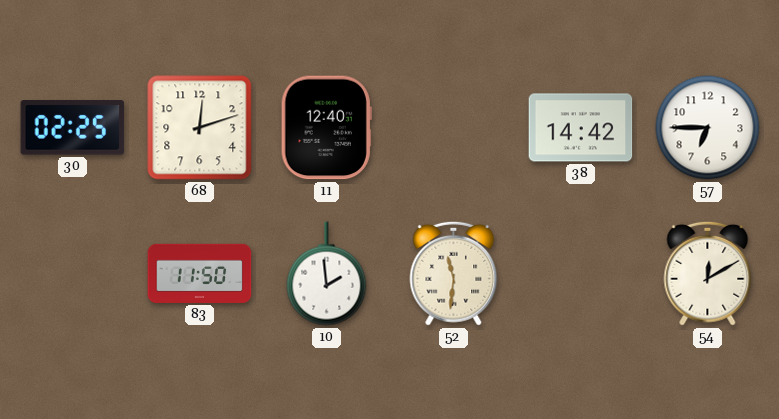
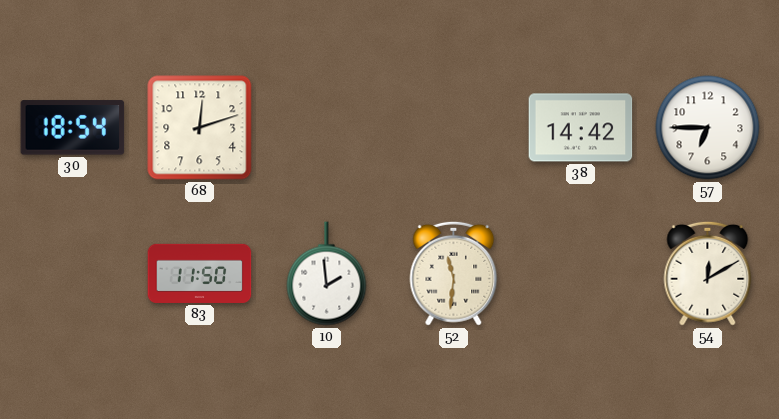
30: 02:25 -> 18:54 (73, 128)
11: 12:40 -> none (326, 128)
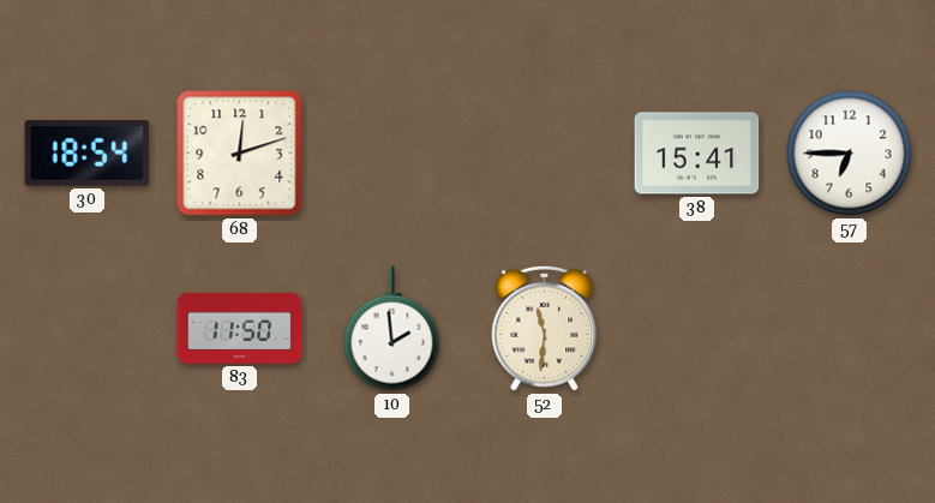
38: 14:42 -> 15:41 (697, 154)
54: 12:10 -> none (708, 273)
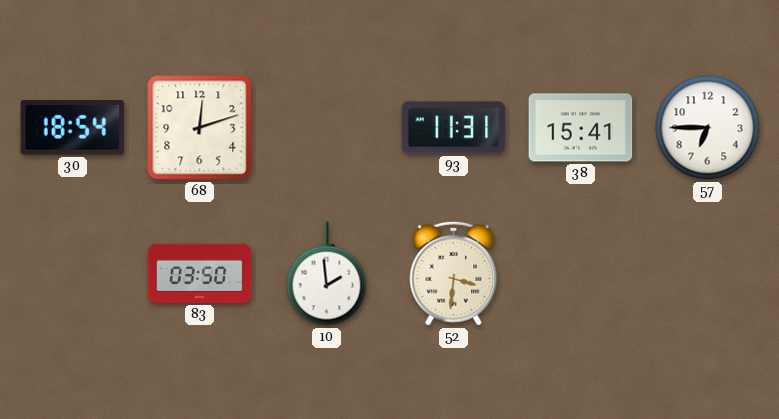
93: none -> 11:31 (454, 128)
83: 11:50 -> 03:50 (200, 273)
52: 11:31 -> 3:31 (454, 273)
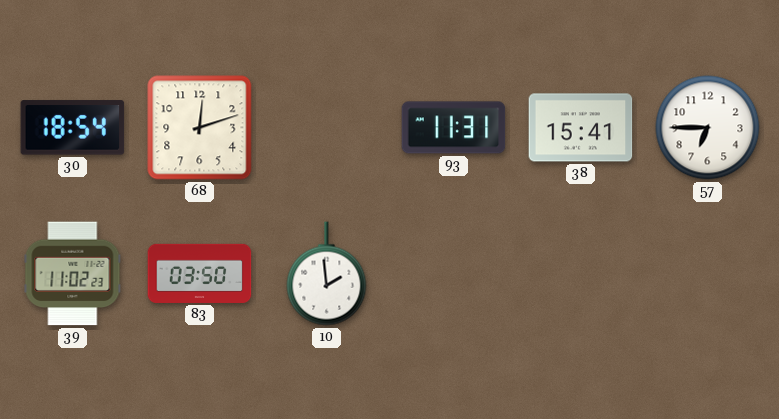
39: none -> 11:02 (73, 274)
52: 3:31 -> none (454, 273)
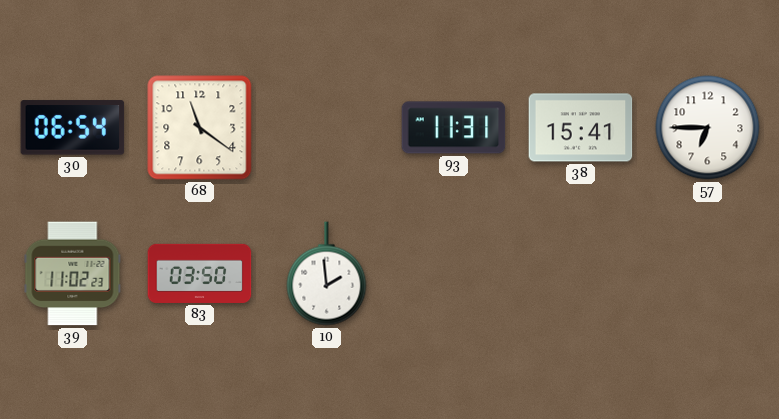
30: 18:54 -> 06:54 (73, 128)
68: 12:12 -> 11:21 (200, 128)
